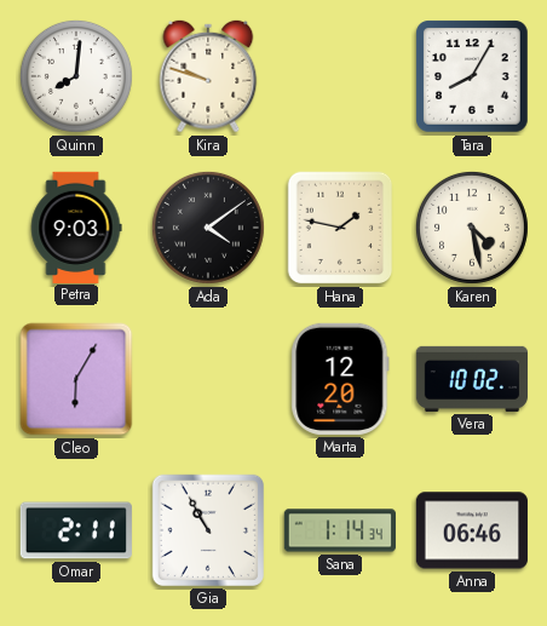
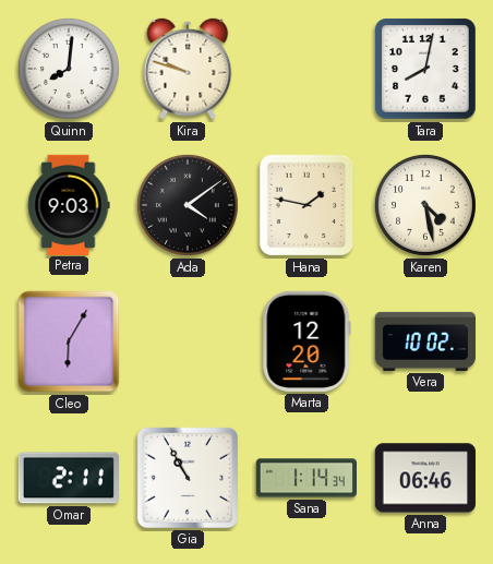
Tara: 8:05 -> 8:02 (425, 69)
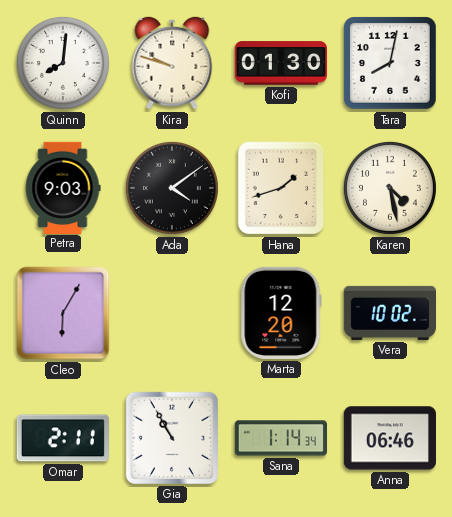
Kofi: none -> 01:30 (280, 63)
Hana: 1:47 -> 1:42 (281, 188)
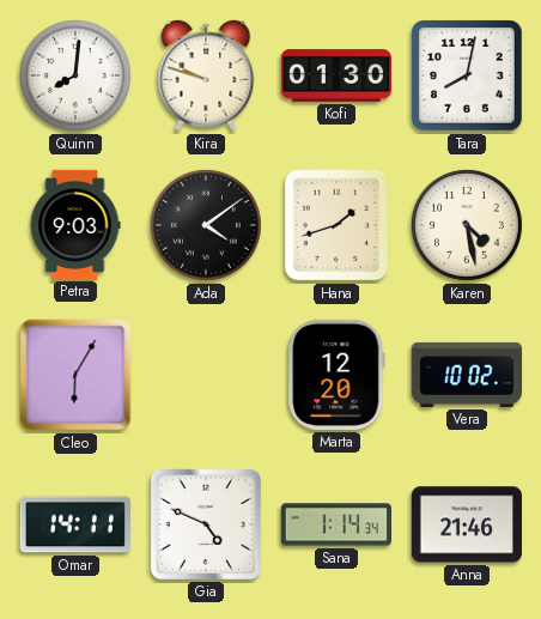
Omar: 2:11 -> 14:11 (75, 524)
Gia: 10:55 -> 4:49 (206, 524)
Anna: 06:46 -> 21:46 (466, 524)
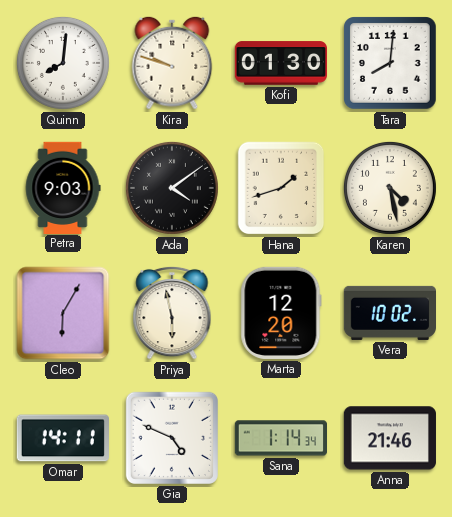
Tara: 8:02 -> 8:01 (390, 63)
Priya: none -> 5:58 (172, 313)
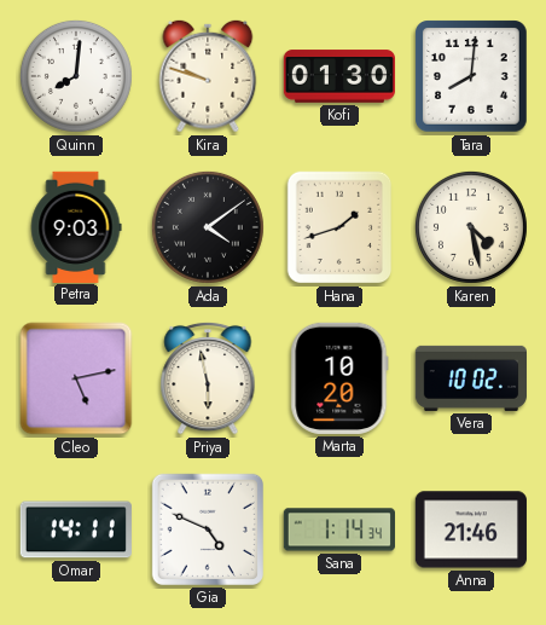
Cleo: 6:05 -> 5:13 (76, 378)
Marta: 12:20 -> 10:20 (339, 378)
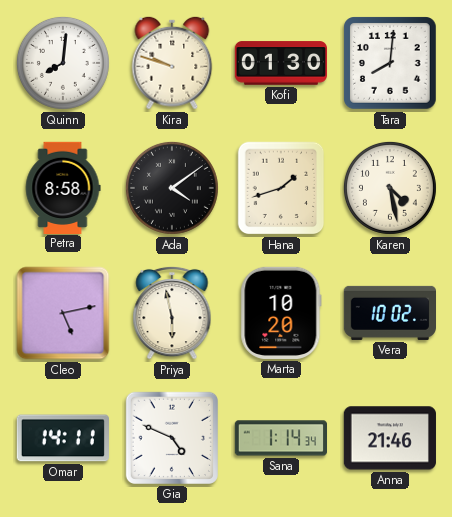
Petra: 9:03 -> 8:58 (63, 187)
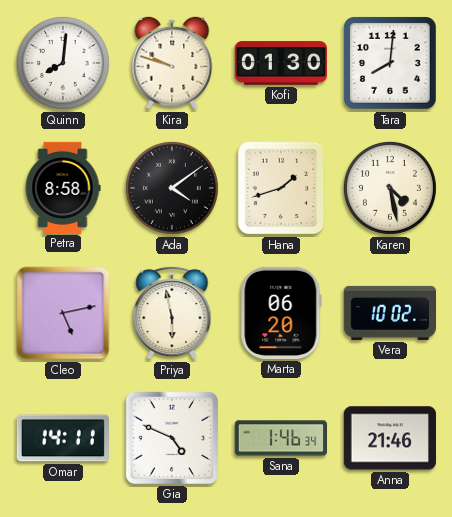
Marta: 10:20 -> 06:20 (281, 313)
Sana: 1:14 -> 1:46 (280, 438)
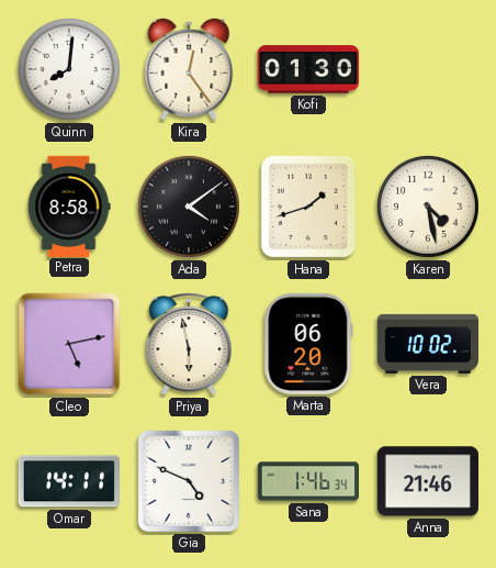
Kira: 9:48 -> 12:24 (189, 69)
Tara: 8:01 -> none (390, 63)
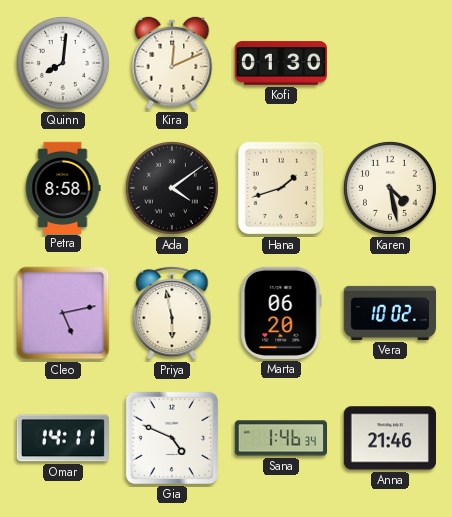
Kira: 12:24 -> 12:11 (172, 63)
